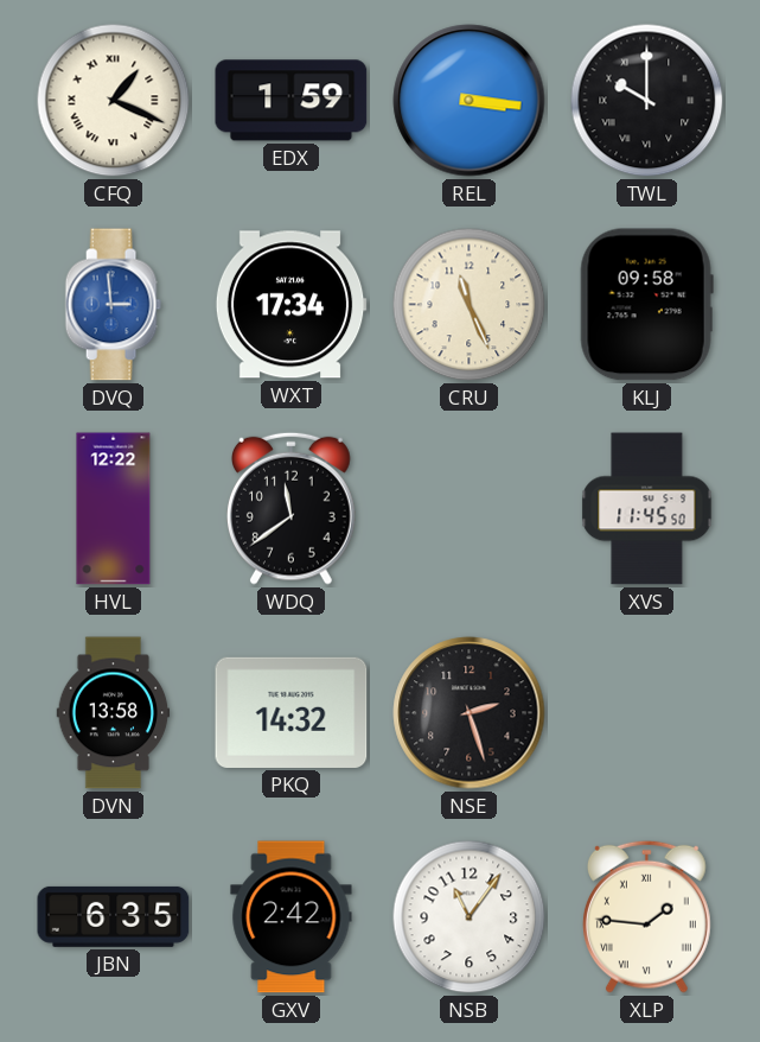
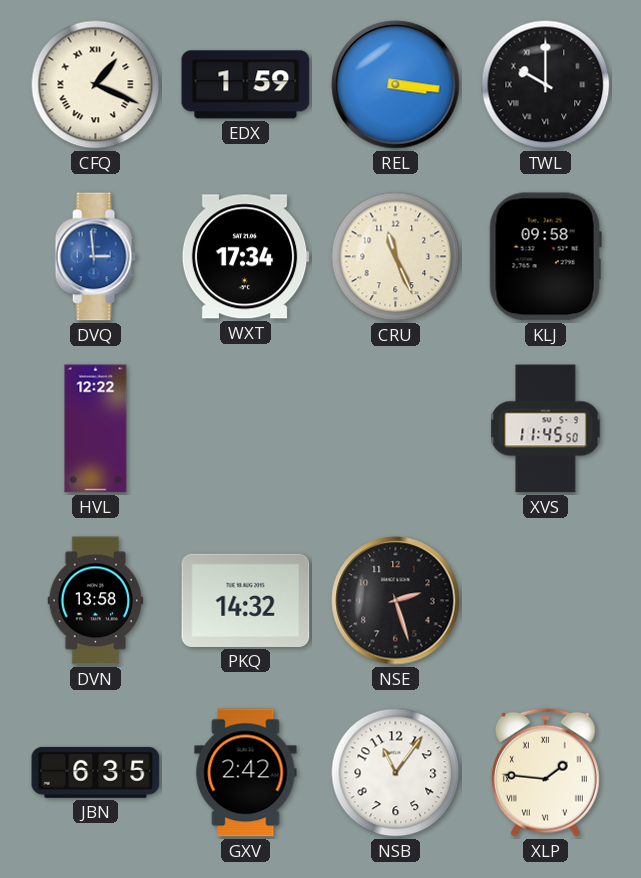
WDQ: 11:39 -> none (290, 508)
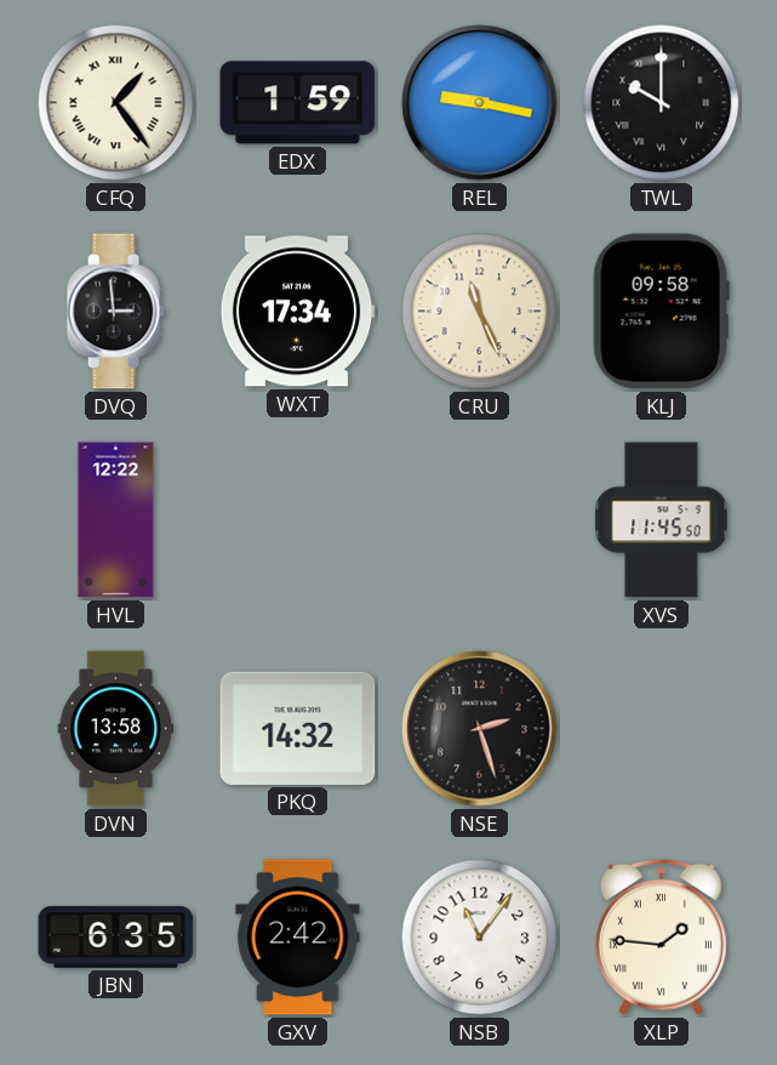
CFQ: 1:19 -> 1:24 (116, 103)
REL: 3:16 -> 9:17 (480, 103)
DVQ dial: blue -> black (115, 312)
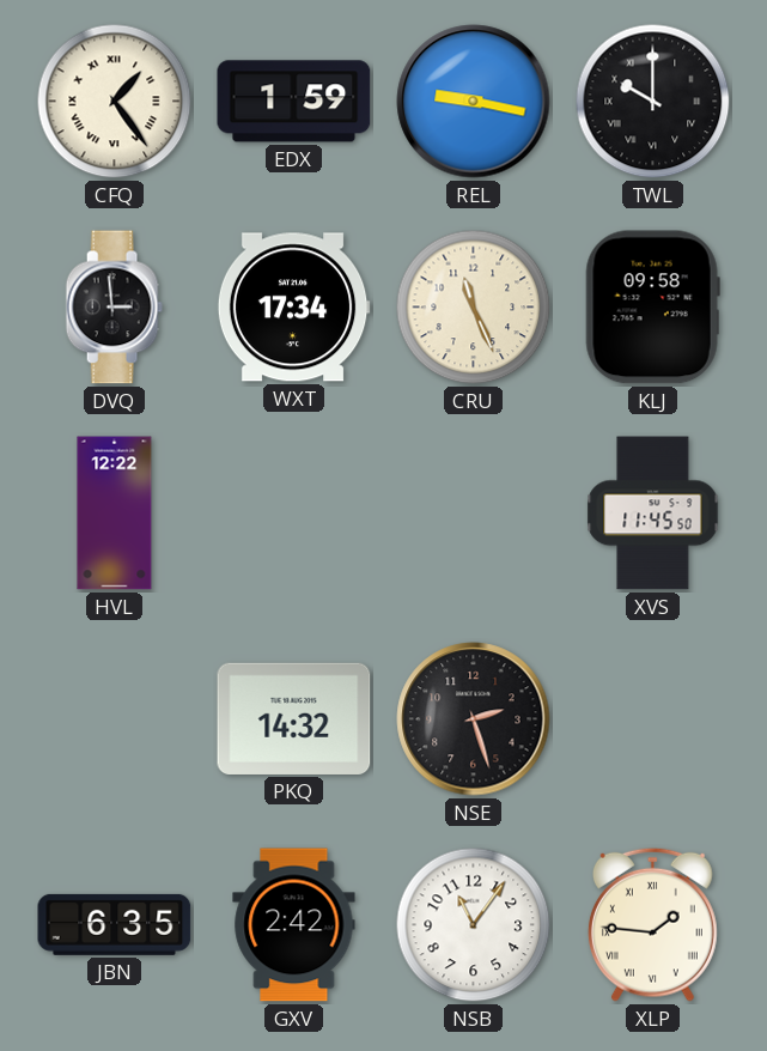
DVN: 13:58 -> none (116, 729)
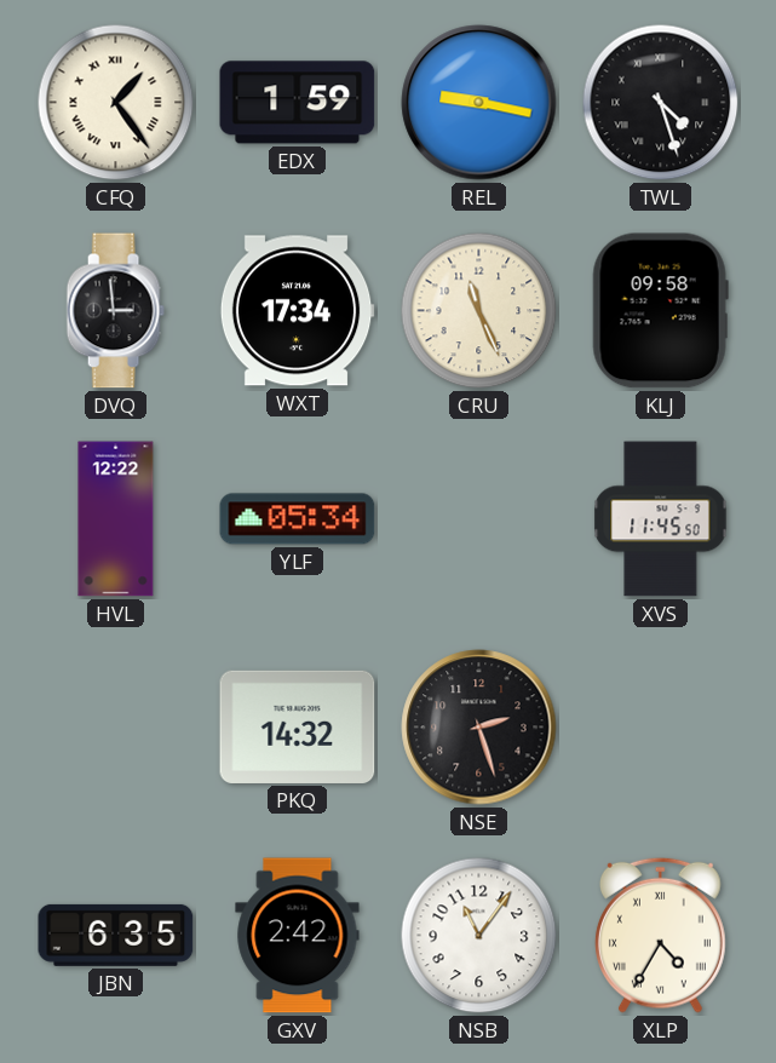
TWL: 10:00 -> 4:27 (661, 103)
YLF: none -> 05:34 (298, 519)
XLP: 1:46 -> 4:35 (660, 935)
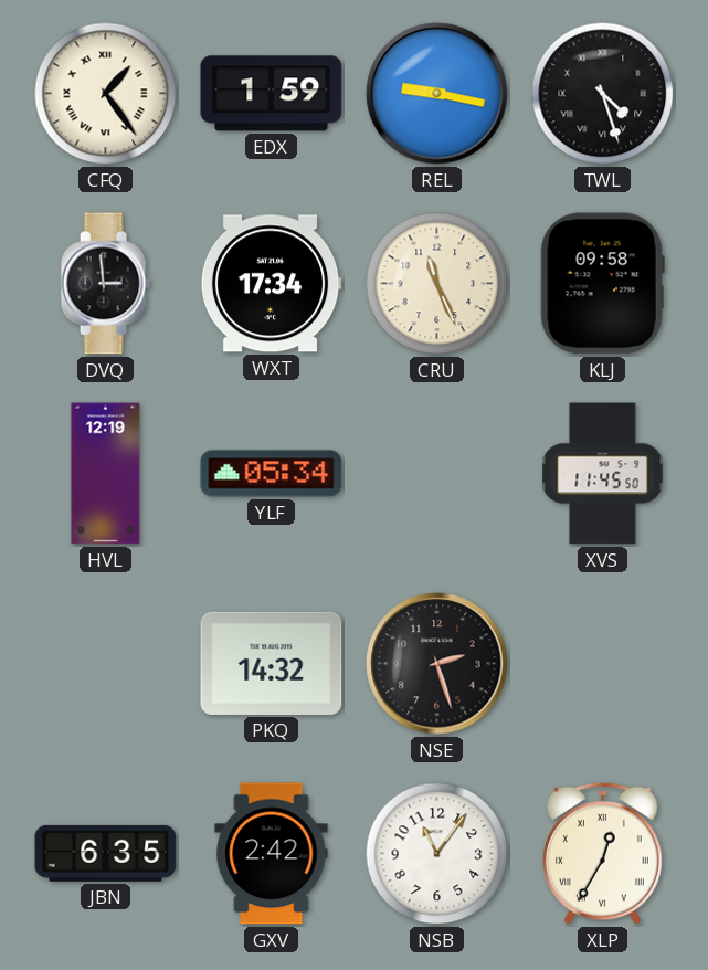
HVL: 12:22 -> 12:19 (106, 474)
XLP: 4:35 -> 12:35 (602, 853)
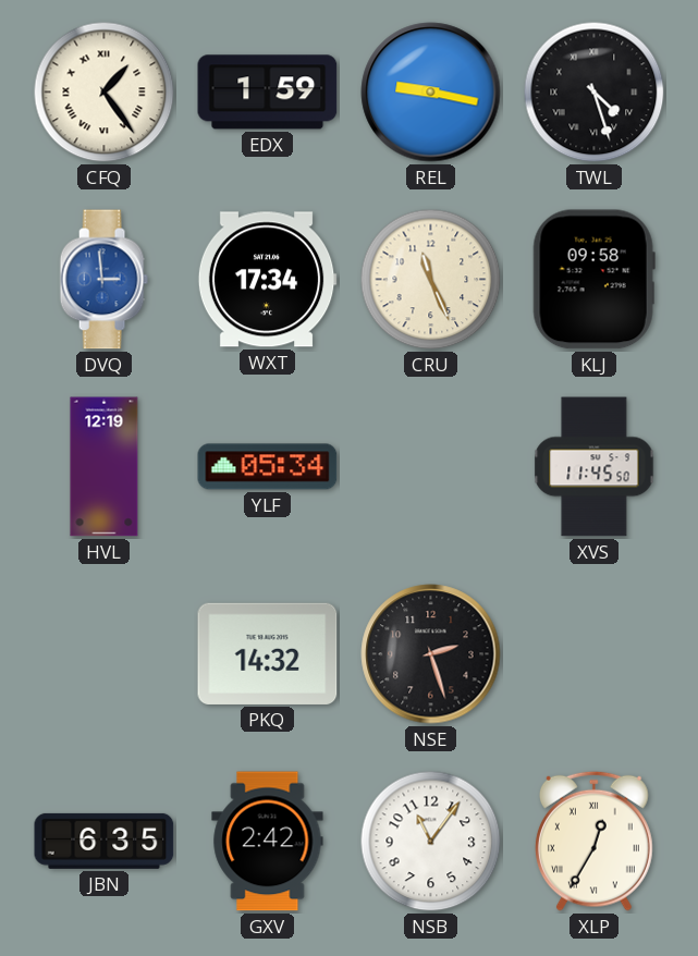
DVQ dial: black -> blue (103, 280)
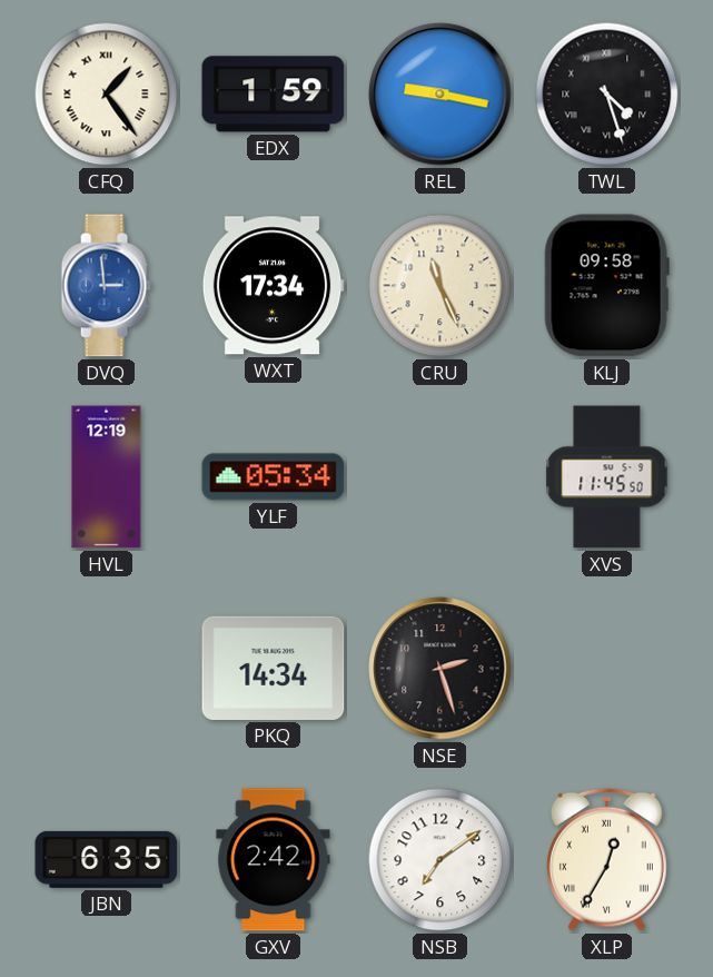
PKQ: 14:32 -> 14:34 (274, 668)
NSB: 11:06 -> 7:09 (440, 860)
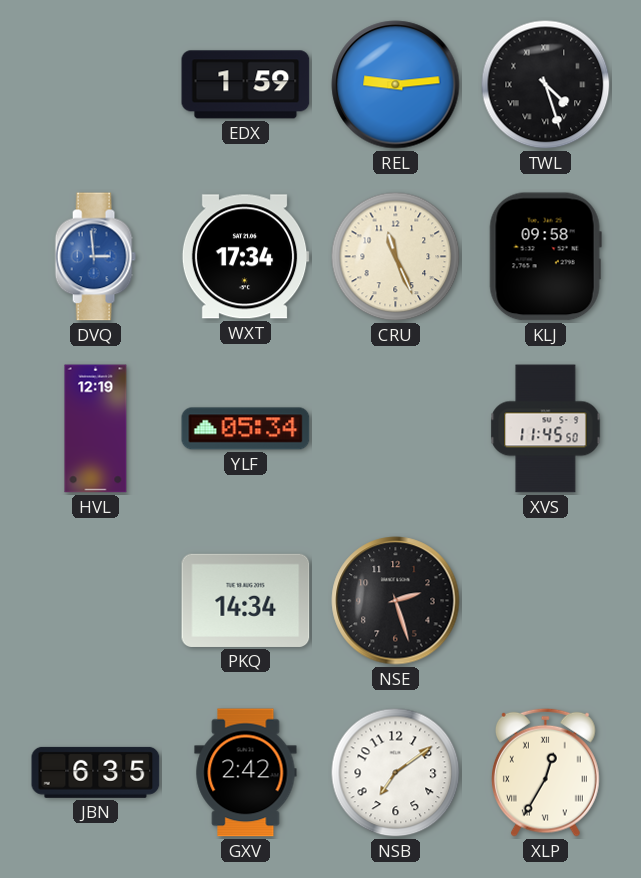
CFQ: 1:24 -> none (107, 95)
REL: 9:17 -> 9:14 (396, 85)
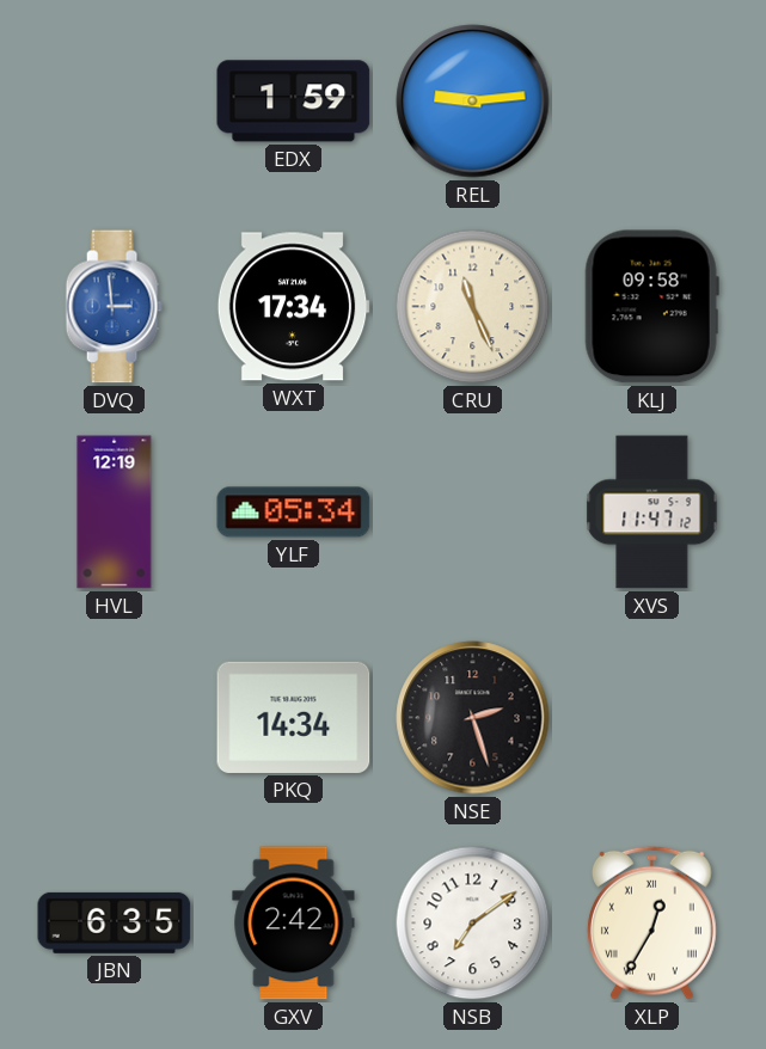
TWL: 4:27 -> none (546, 85)
XVS: 11:45 -> 11:47 (652, 513)
